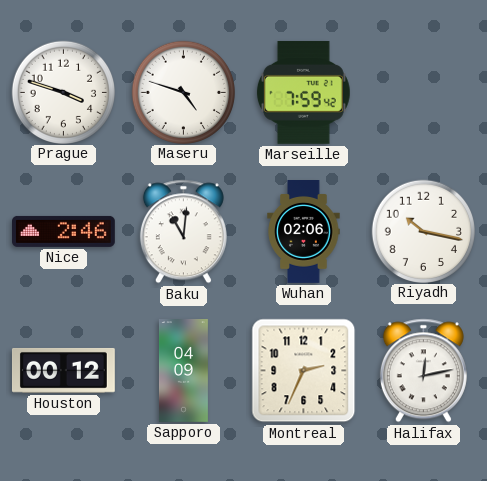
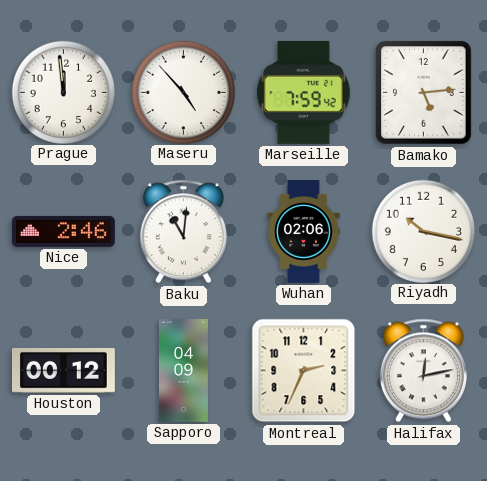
Prague: 3:48 -> 11:59 (63, 92)
Maseru: 4:48 -> 4:53 (183, 92)
Bamako: none -> 5:14 (424, 93)
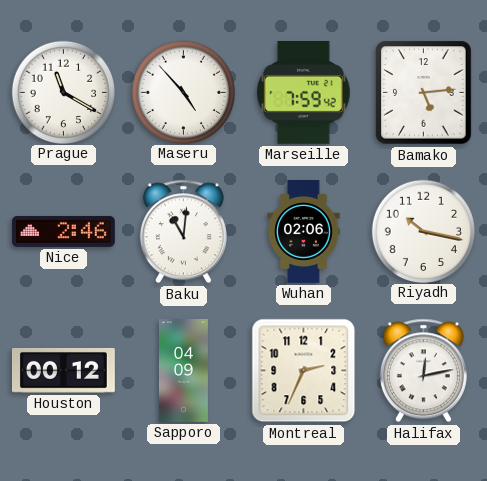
Prague: 11:59 -> 11:20 (63, 92)
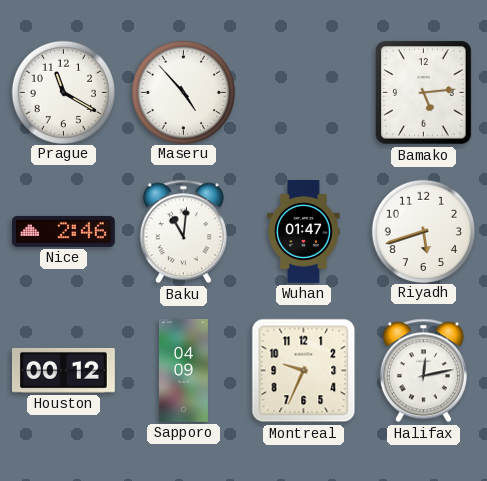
Marseille: 7:59 -> none (303, 92)
Wuhan: 02:06 -> 01:47 (304, 232)
Riyadh: 10:17 -> 5:42 (423, 231)
Montreal: 2:34 -> 9:34 (304, 371)
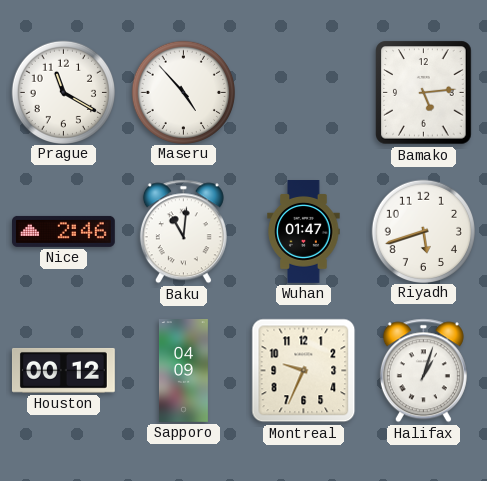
Halifax: 12:13 -> 1:03 (423, 371)
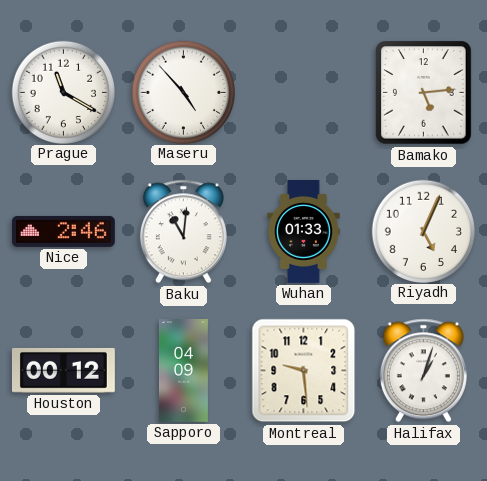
Wuhan: 01:47 -> 01:33 (304, 232)
Riyadh: 5:42 -> 5:04 (423, 231)
Montreal: 9:34 -> 9:29 (304, 371)
